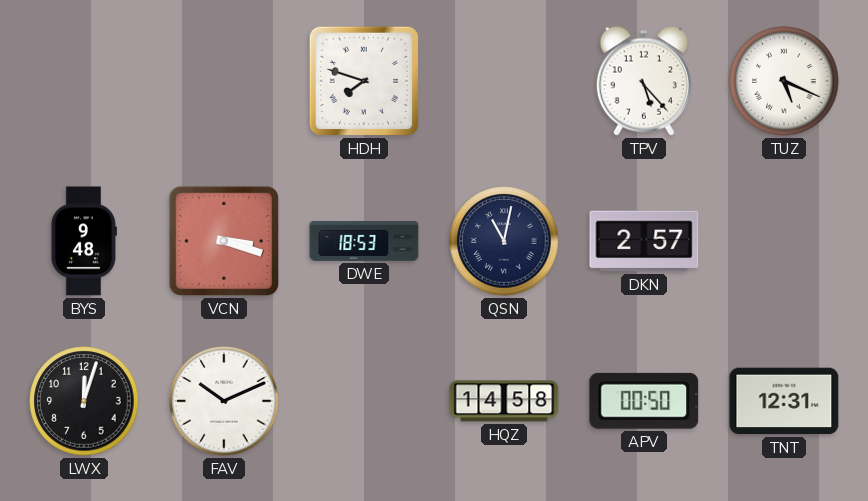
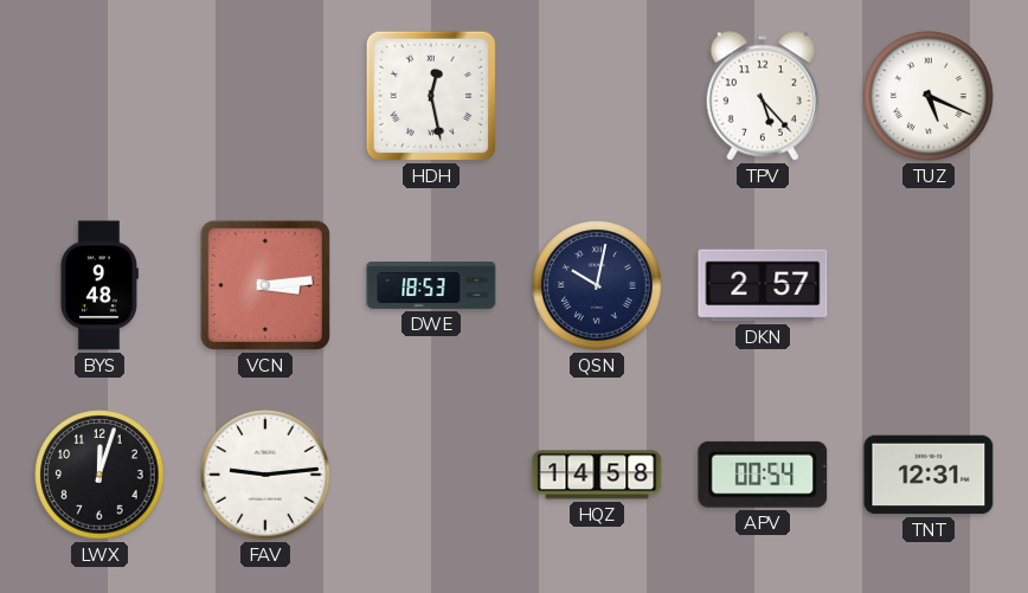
HDH: 7:48 -> 12:28 (431, 96)
VCN: 3:18 -> 3:14 (265, 285)
QSN: 11:02 -> 10:02 (597, 285)
FAV: 10:11 -> 9:14 (265, 475)
APV: 00:50 -> 00:54 (763, 475)
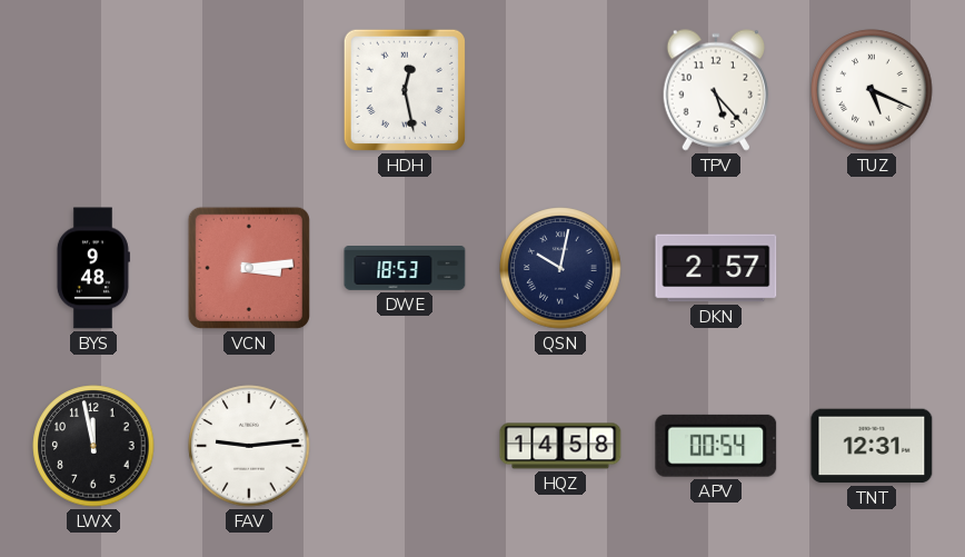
LWX: 12:03 -> 11:58 (93, 446)
